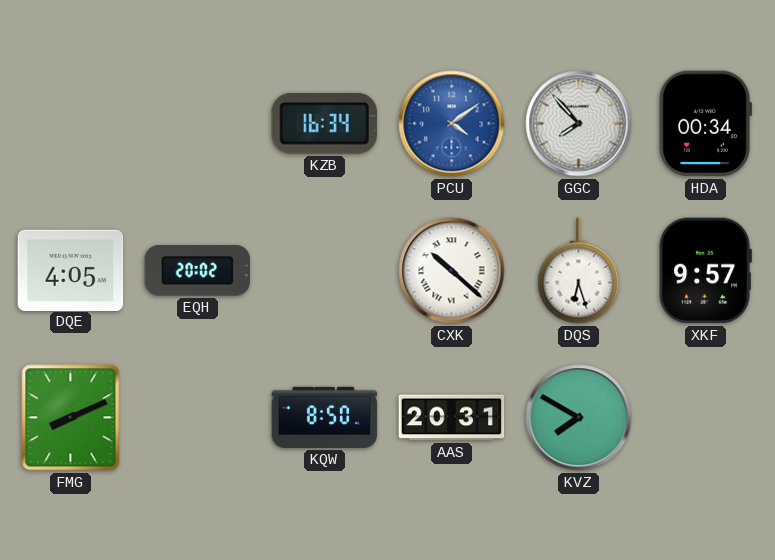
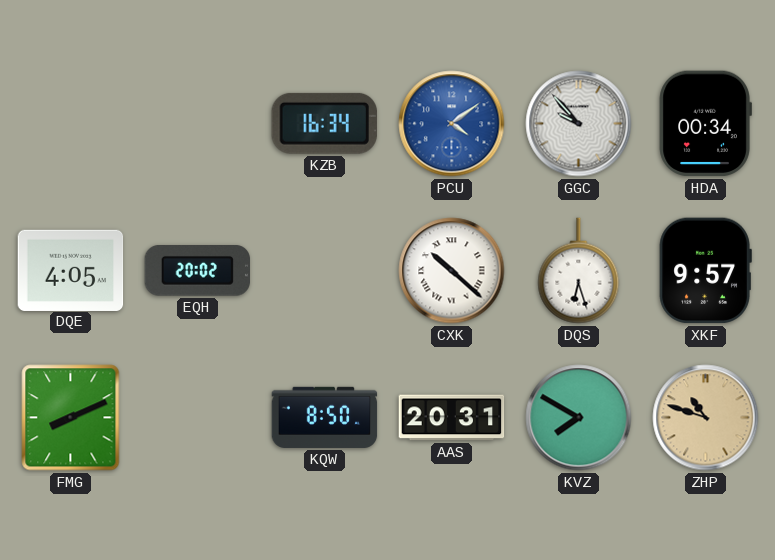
GGC: 7:53 -> 9:53 (579, 124)
ZHP: none -> 10:48 (706, 418)
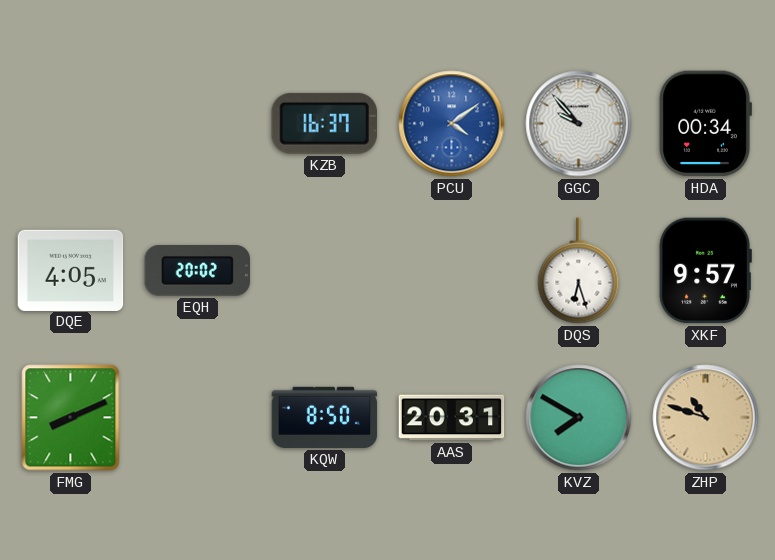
KZB: 16:34 -> 16:37 (324, 123)
CXK: 10:22 -> none (452, 271)
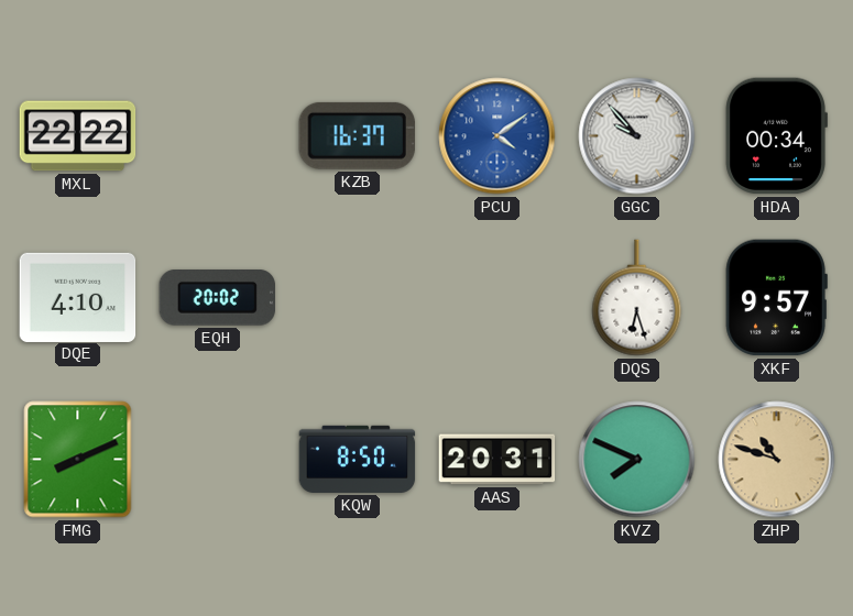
MXL: none -> 22:22 (78, 136)
DQE: 4:05 -> 4:10 (78, 297)
KVZ: 7:50 -> 7:49 (637, 460)
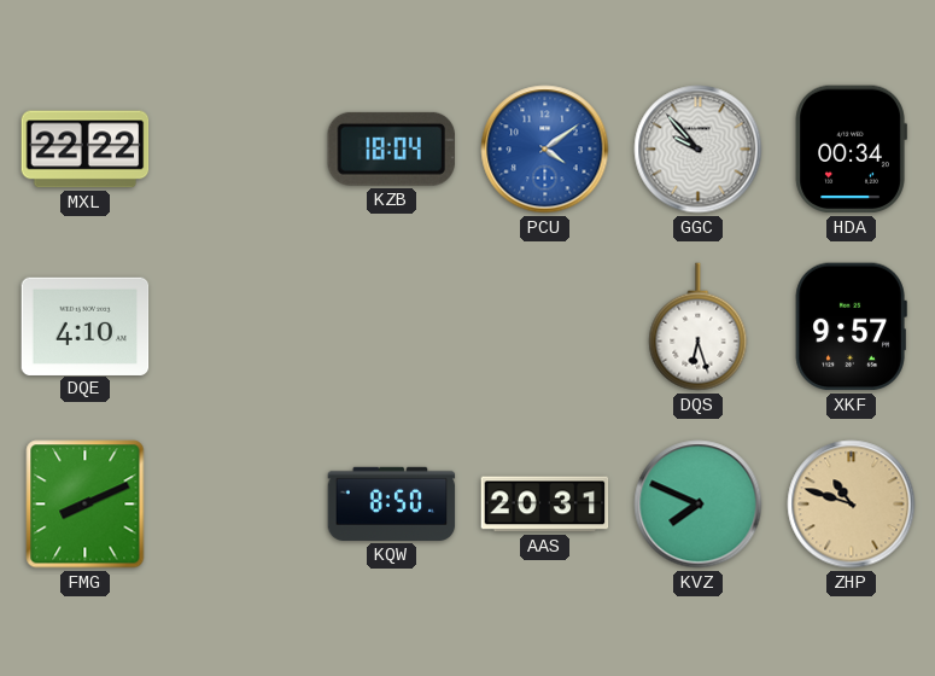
KZB: 16:37 -> 18:04 (391, 148)
EQH: 20:02 -> none (218, 298)
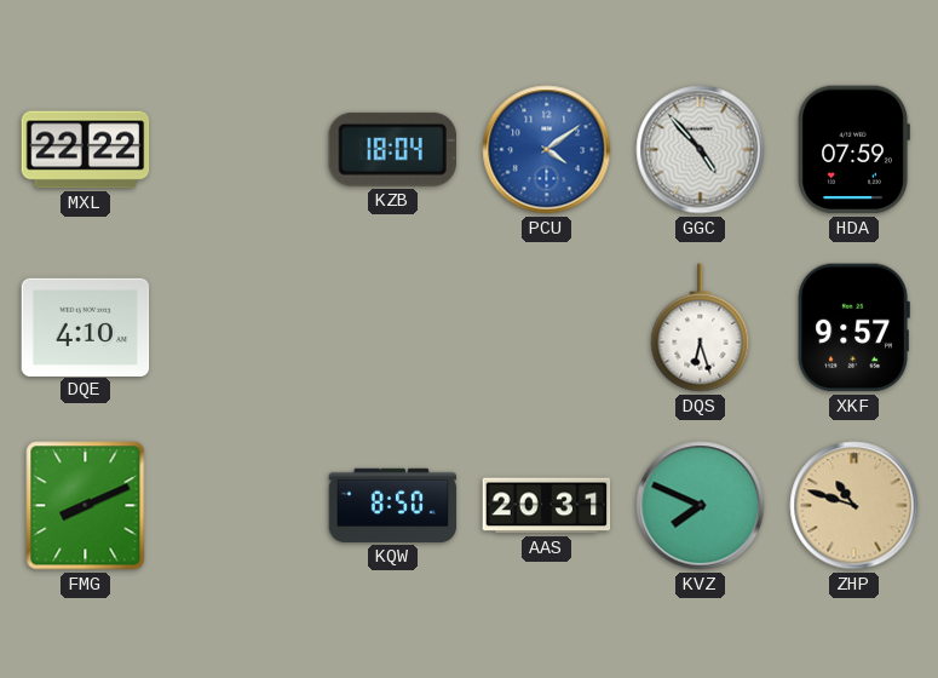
GGC: 9:53 -> 4:53 (701, 150)
HDA: 00:34 -> 07:59 (853, 150)
